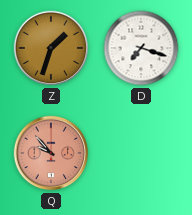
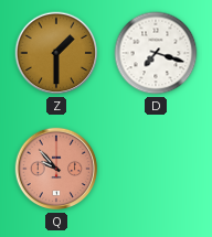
Z: 1:33 -> 1:30 (56, 53)
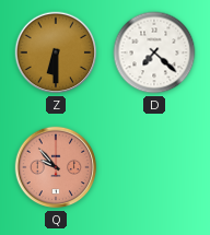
Z: 1:30 -> 6:30 (56, 52)
D: 7:18 -> 7:22 (154, 52)
